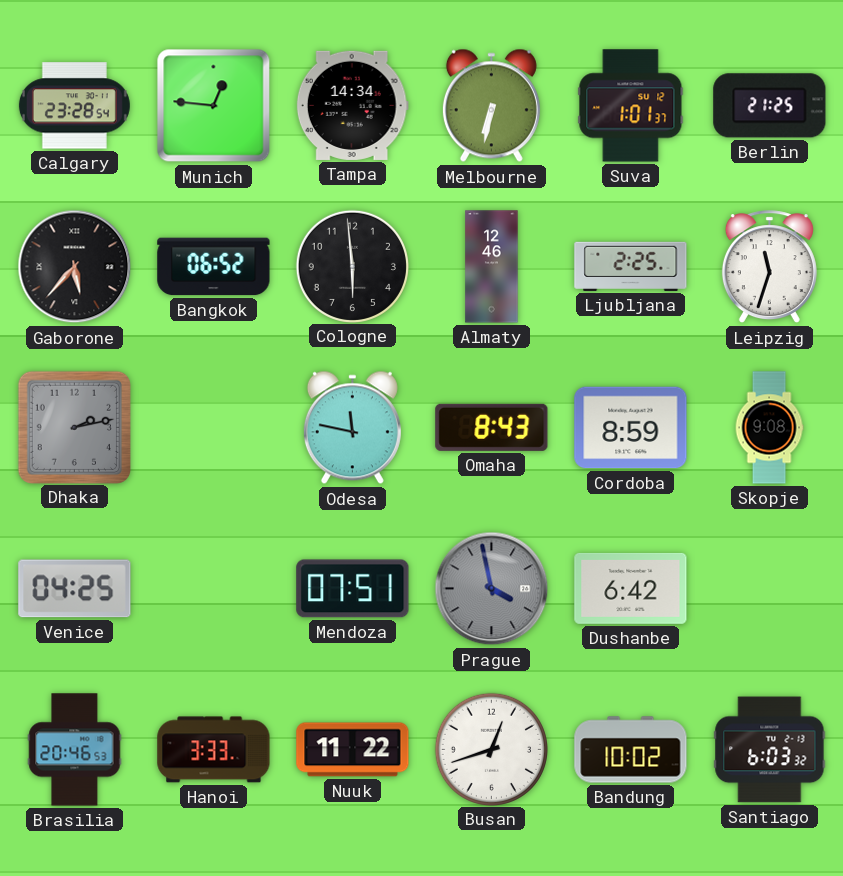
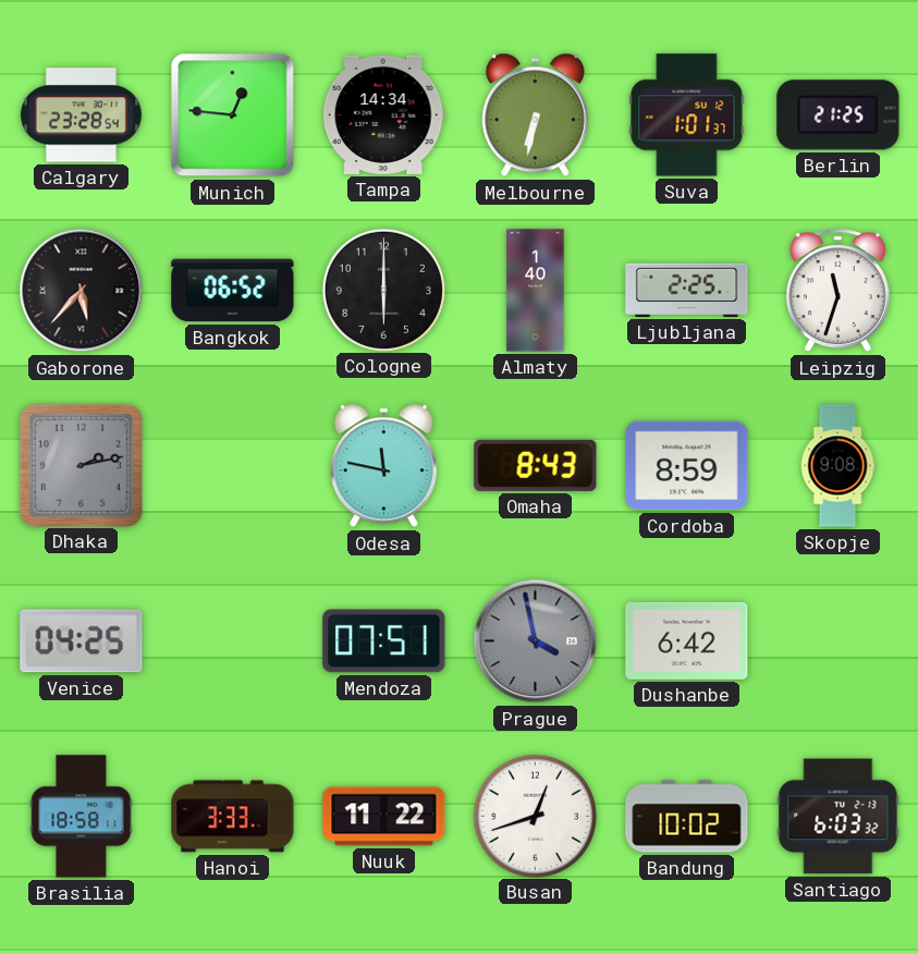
Cologne: 5:59 -> 6:00 (383, 290)
Almaty: 12:46 -> 1:40 (536, 291)
Brasilia: 20:46 -> 18:58 (82, 817)
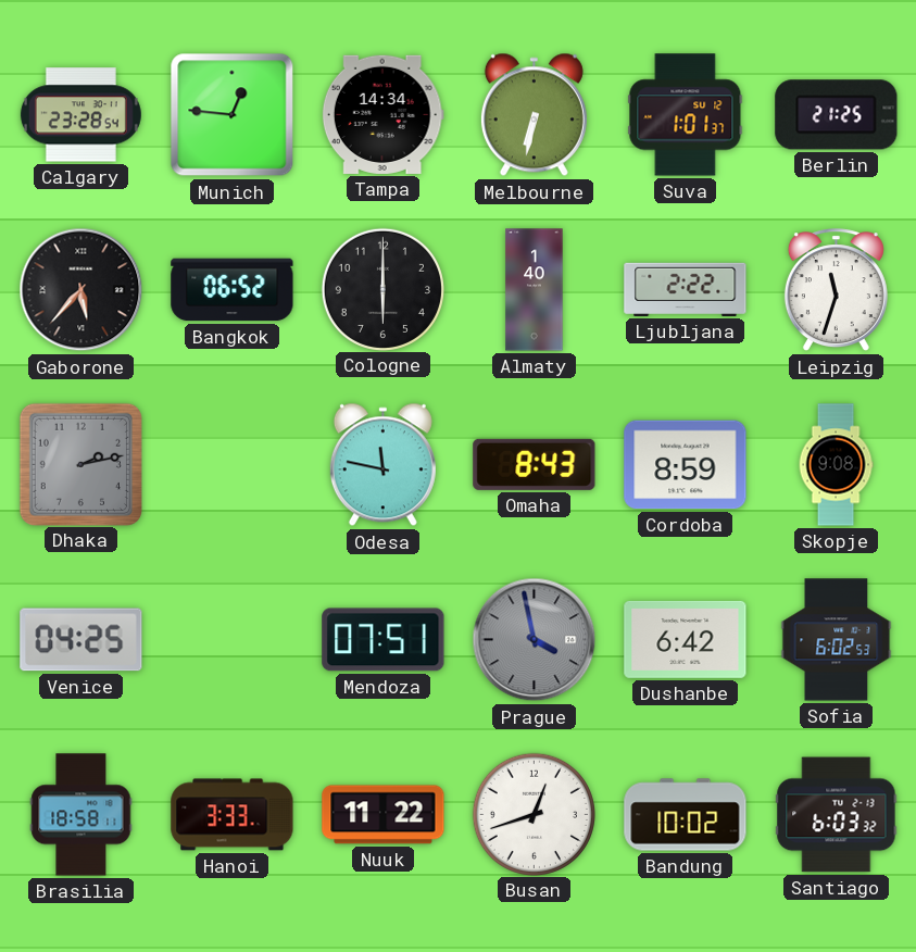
Ljubljana: 2:25 -> 2:22 (686, 289)
Sofia: none -> 6:02 (837, 640)
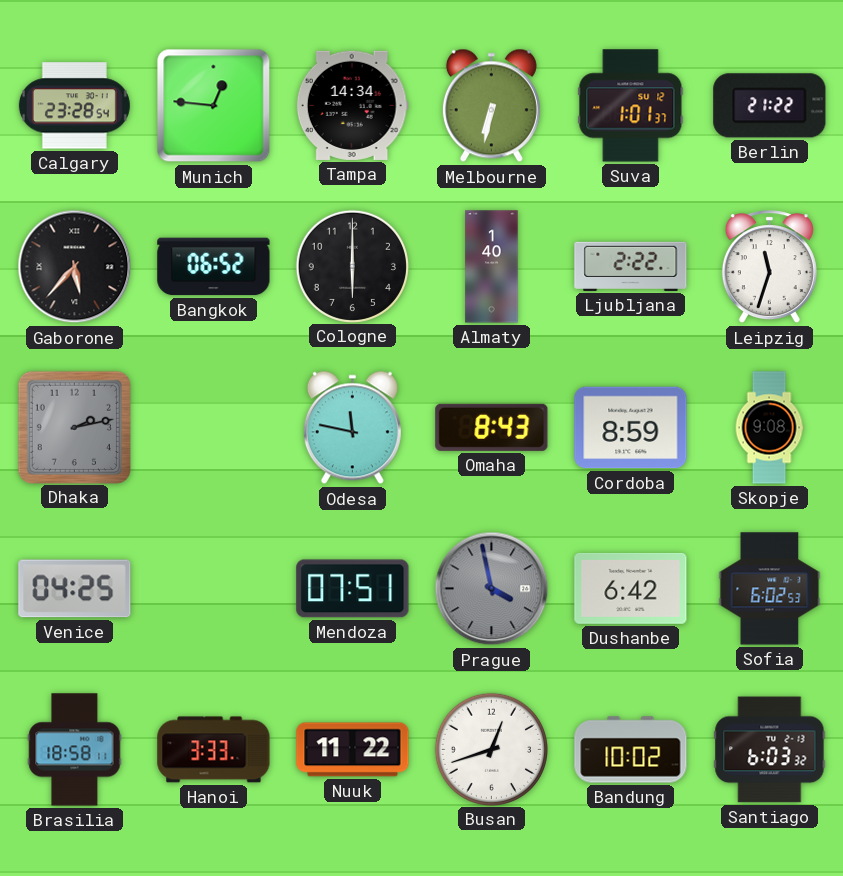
Berlin: 21:25 -> 21:22 (770, 106)
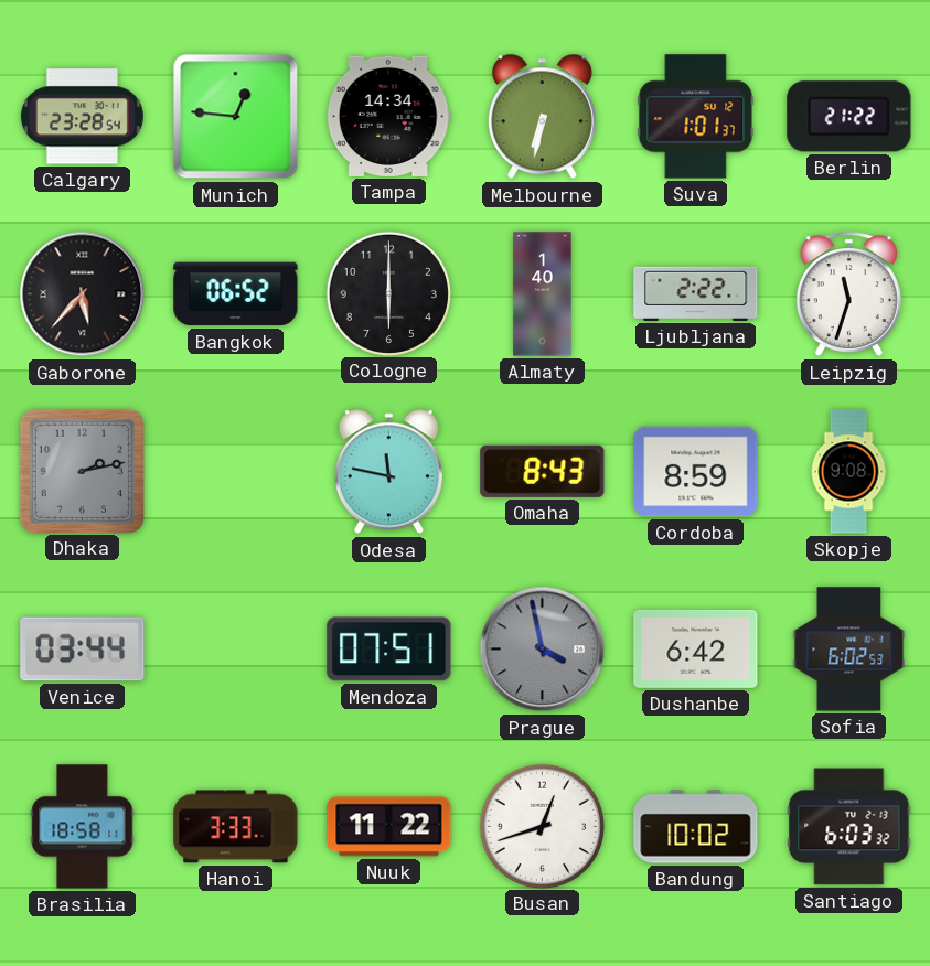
Venice: 04:25 -> 03:44 (83, 650)
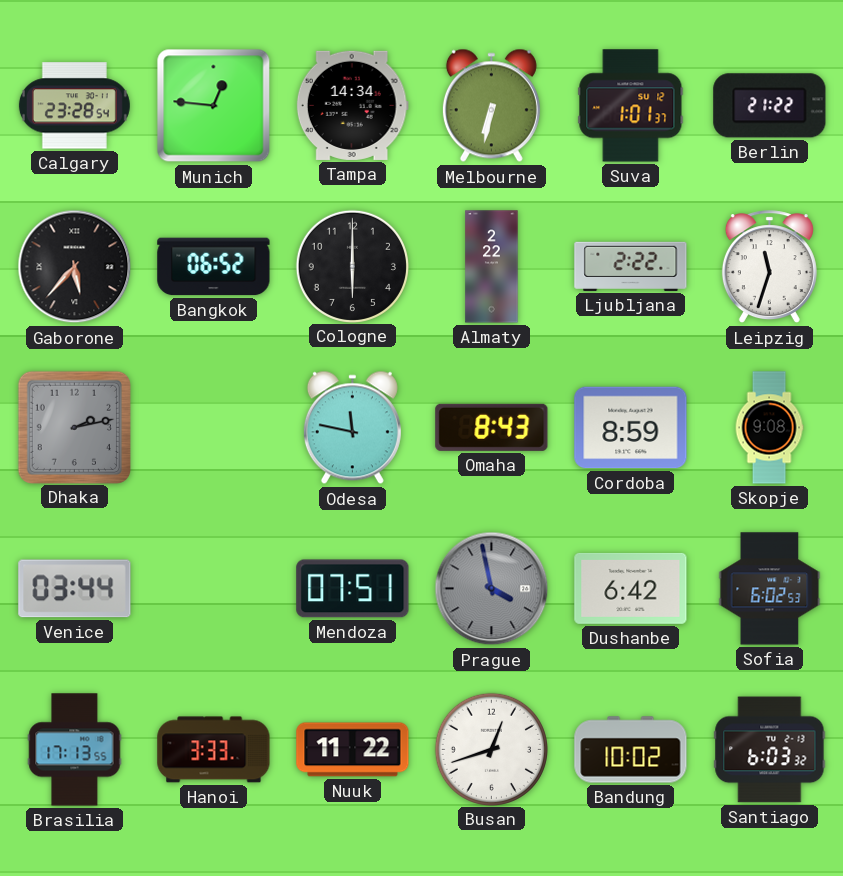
Almaty: 1:40 -> 2:22 (492, 267)
Brasilia: 18:58 -> 17:13 (75, 750)
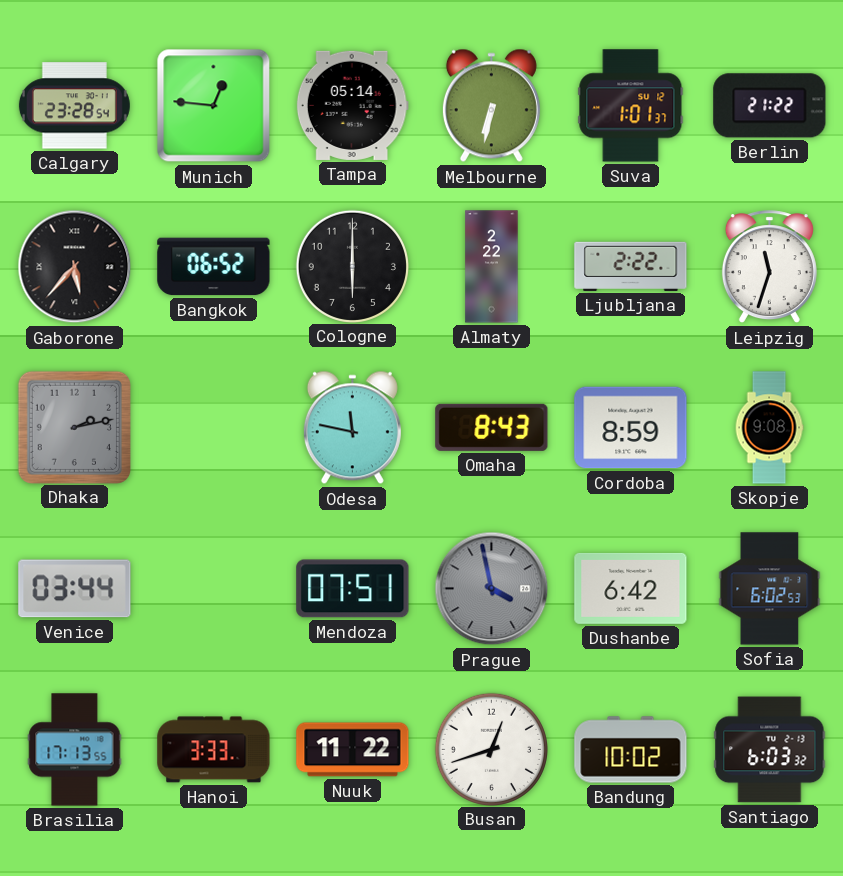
Tampa: 14:34 -> 05:14 (352, 105)
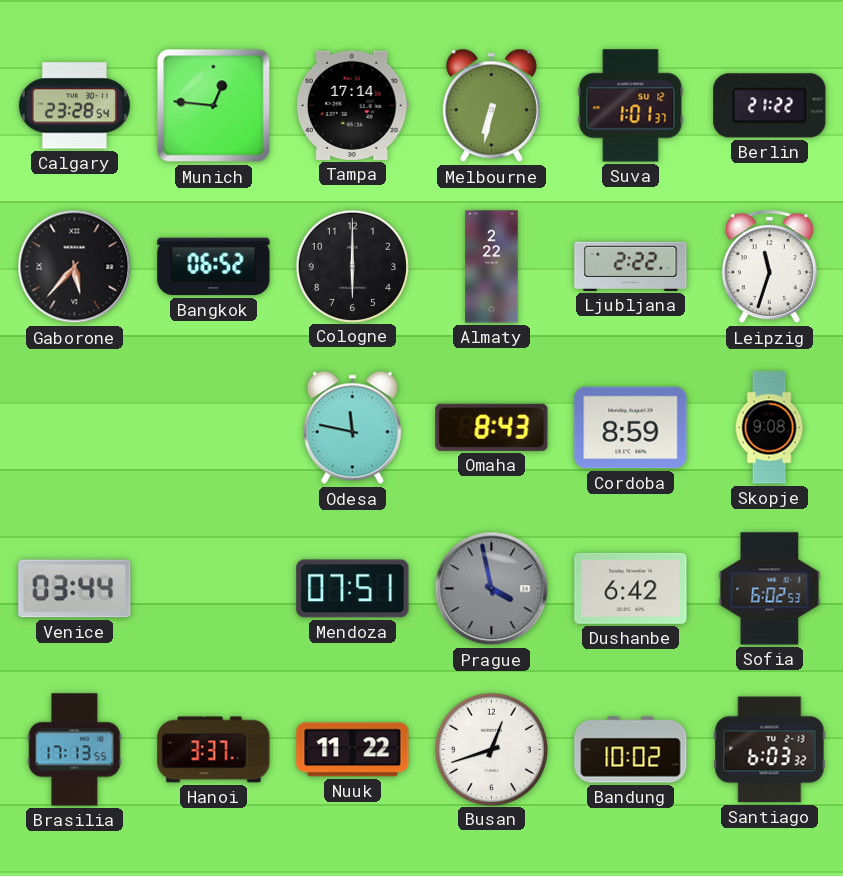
Tampa: 05:14 -> 17:14 (352, 105)
Dhaka: 2:13 -> none (74, 427)
Hanoi: 3:33 -> 3:37 (214, 750)
